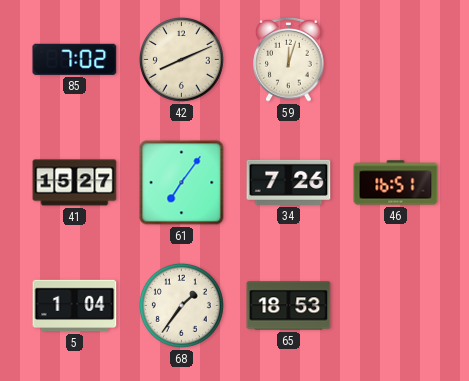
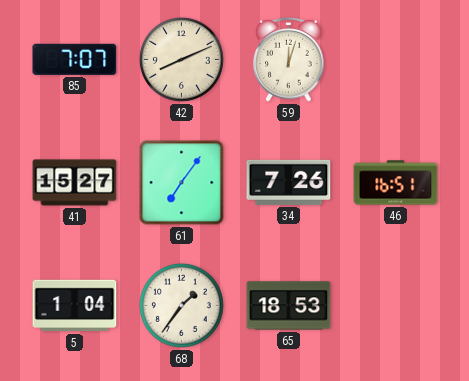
85: 7:02 -> 7:07 (75, 59)
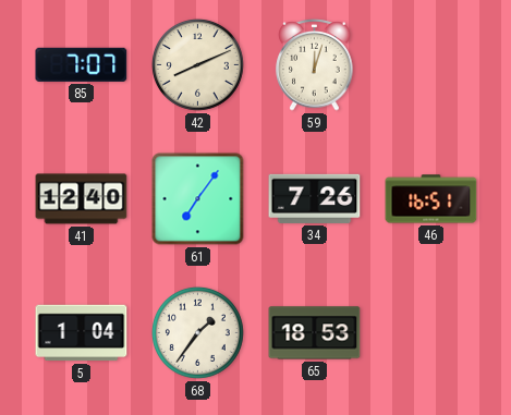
41: 15:27 -> 12:40 (82, 199)
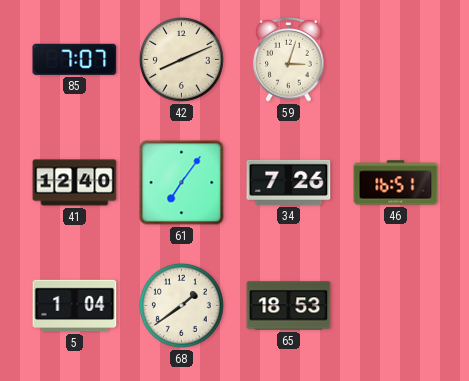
59: 12:03 -> 3:03 (289, 59)
68: 1:36 -> 1:39 (181, 305)
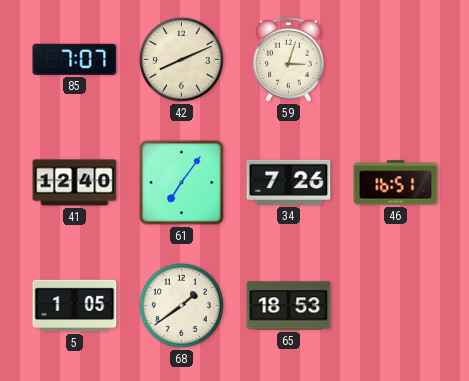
5: 1:04 -> 1:05 (75, 306)
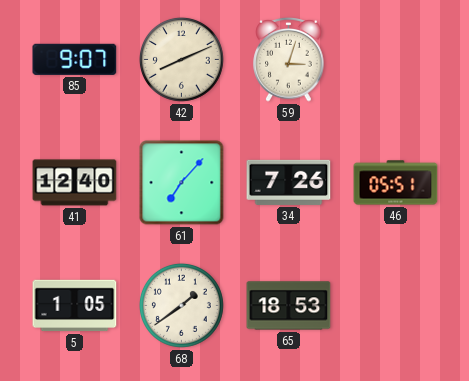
85: 7:07 -> 9:07 (75, 59)
61: 7:06 -> 7:07 (182, 183)
46: 16:51 -> 05:51 (396, 183)
